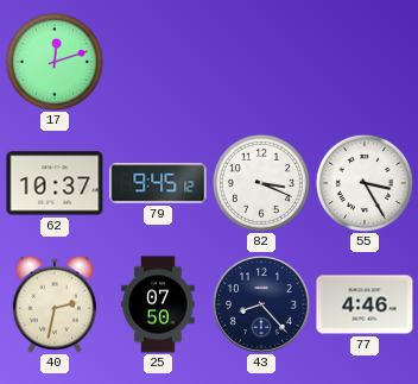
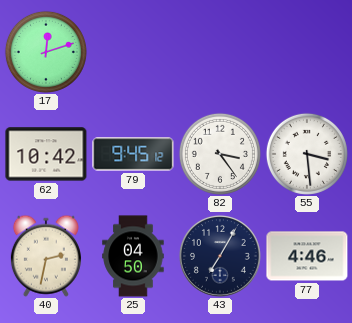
62: 10:37 -> 10:42 (46, 154)
82: 3:19 -> 3:24 (220, 154)
55: 3:25 -> 3:29 (307, 154)
25: 07:50 -> 04:50 (133, 256)
43: 8:23 -> 7:05 (220, 256)
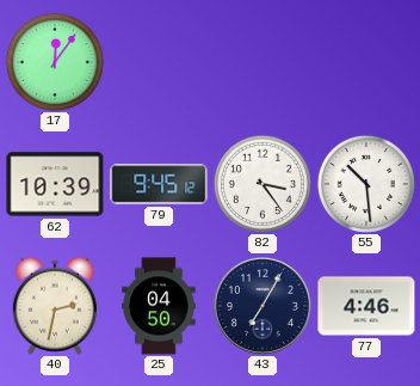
17: 12:12 -> 12:06 (55, 62)
62: 10:42 -> 10:39 (55, 184)
55: 3:29 -> 10:29 (366, 184)
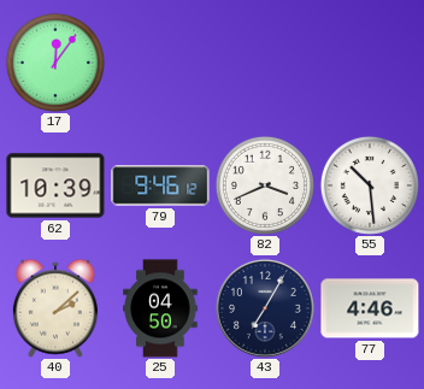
79: 9:45 -> 9:46 (160, 185)
82: 3:24 -> 3:41 (265, 185)
40: 2:32 -> 2:08 (55, 308)
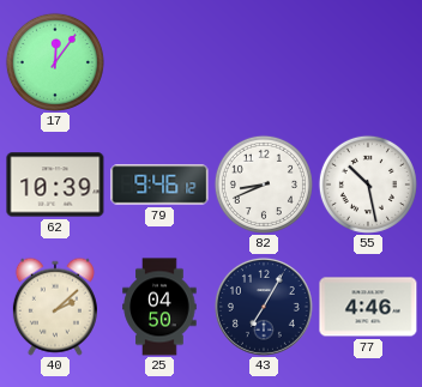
82: 3:41 -> 8:41 (264, 185)
55: 10:29 -> 10:28 (368, 185)
